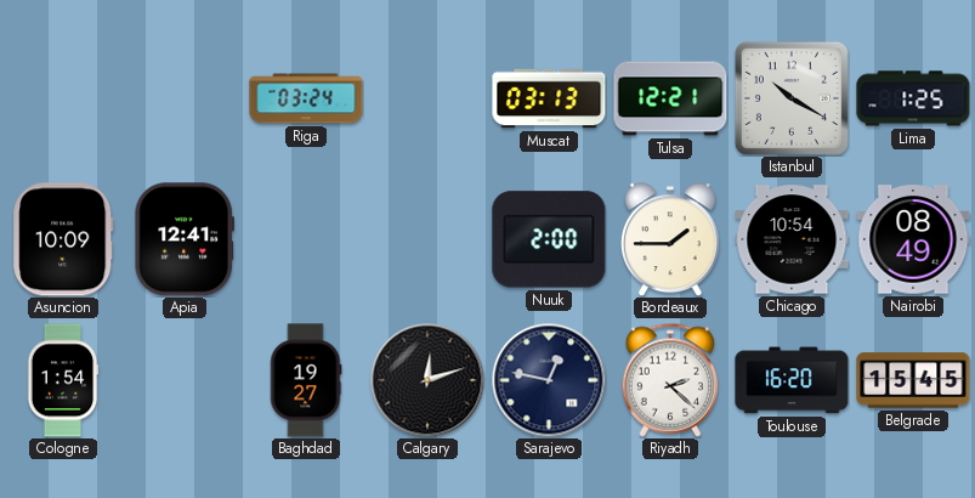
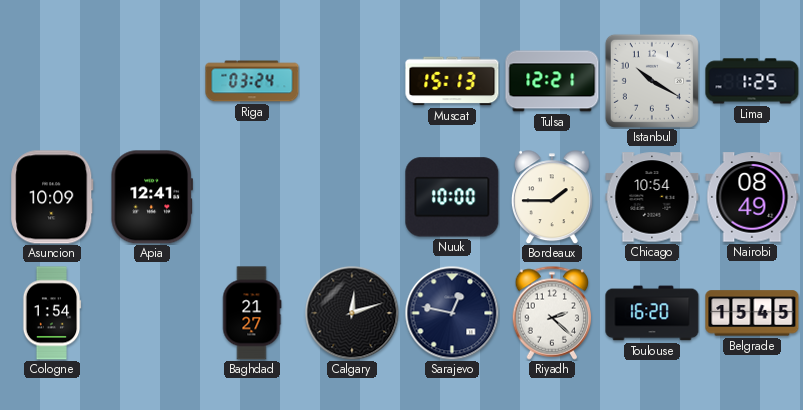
Muscat: 03:13 -> 15:13 (452, 81)
Nuuk: 2:00 -> 10:00 (452, 197)
Baghdad: 19:27 -> 21:27 (252, 313)
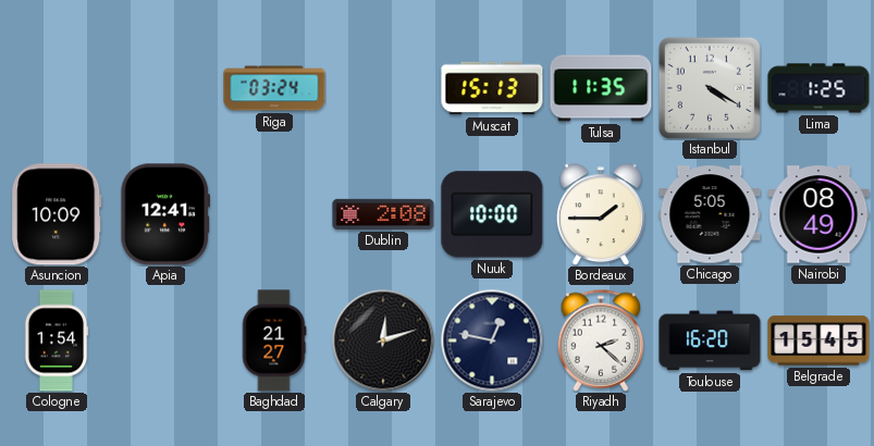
Tulsa: 12:21 -> 11:35 (601, 88)
Istanbul: 10:20 -> 4:20 (710, 88)
Dublin: none -> 2:08 (383, 214)
Chicago: 10:54 -> 5:05 (710, 214)
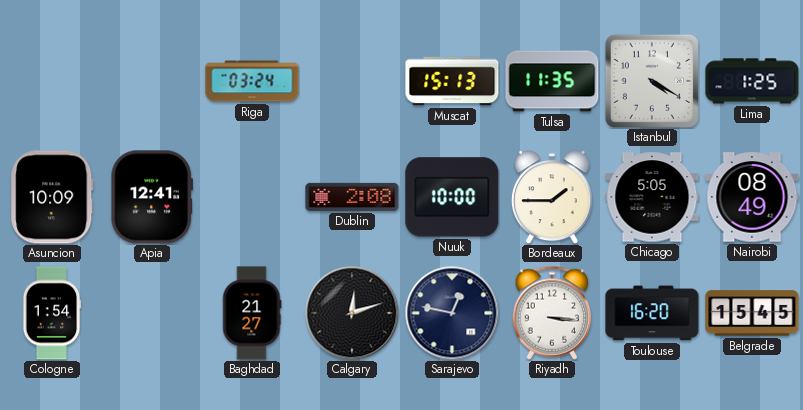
Riyadh: 2:22 -> 3:16 (552, 313)
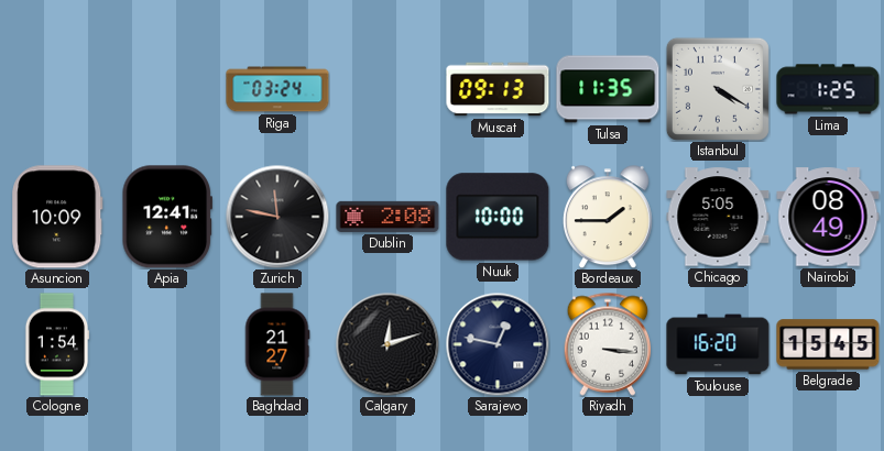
Muscat: 15:13 -> 09:13 (498, 89)
Zurich: none -> 11:47 (277, 217)
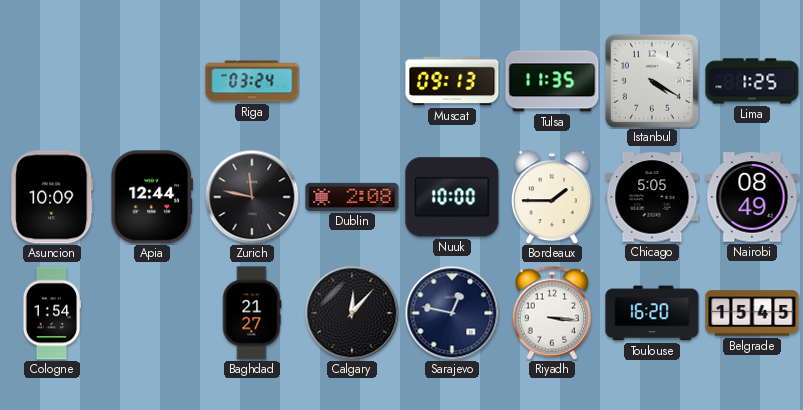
Apia: 12:41 -> 12:44 (151, 197)
Calgary: 12:12 -> 12:07 (352, 313)
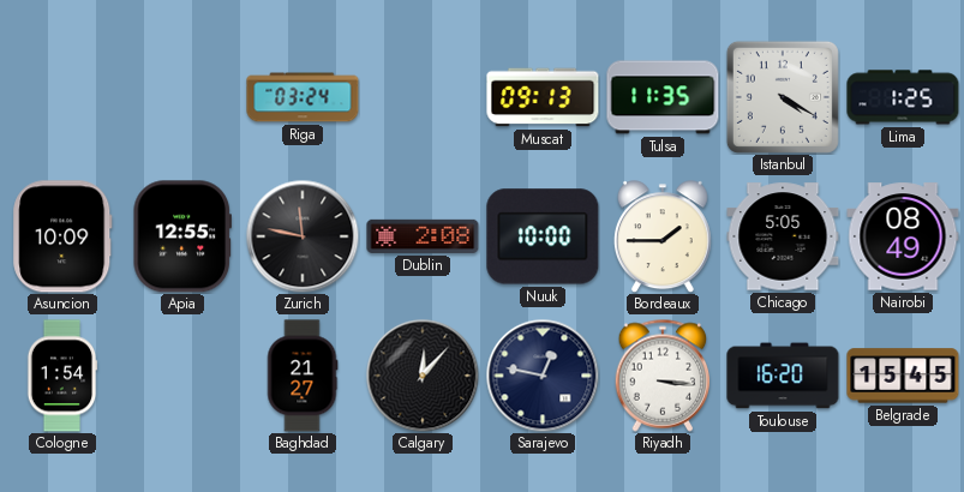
Apia: 12:44 -> 12:55 (181, 236)
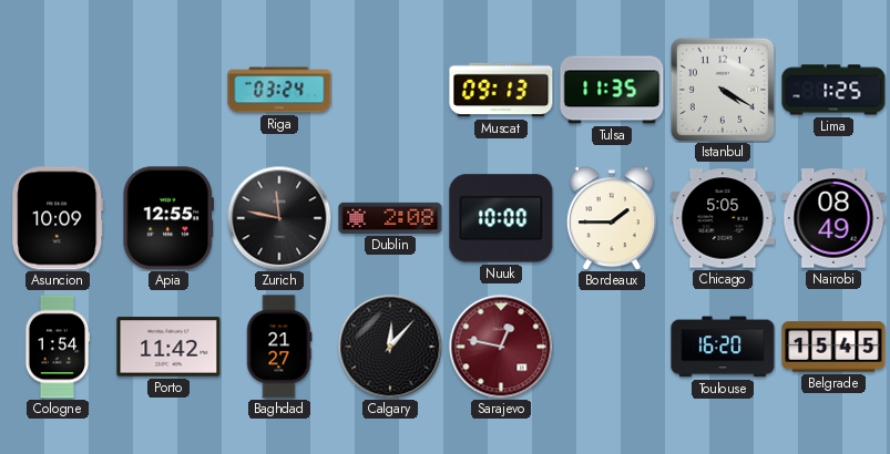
Porto: none -> 11:42 (168, 347)
Sarajevo dial: navy -> burgundy (501, 347)
Riyadh: 3:16 -> none (663, 376)
